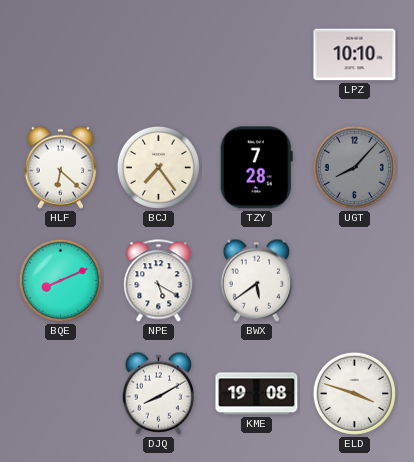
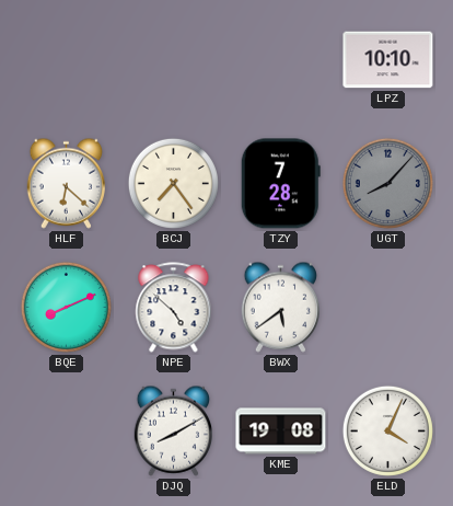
NPE: 5:20 -> 4:52 (174, 308)
ELD: 3:48 -> 4:04 (387, 430)
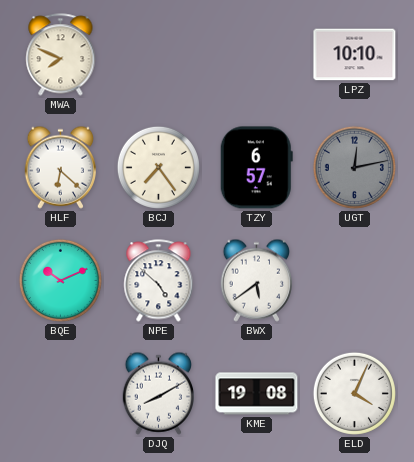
MWA: none -> 7:49 (61, 55)
TZY: 7:28 -> 6:57 (256, 168)
UGT: 8:07 -> 12:13 (354, 167)
BQE: 8:11 -> 10:11 (60, 280)
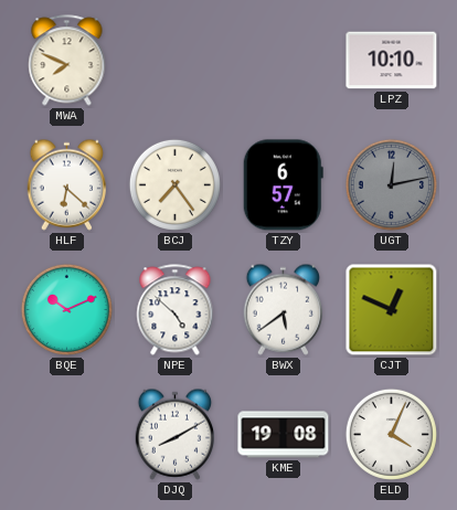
CJT: none -> 12:49 (392, 310)
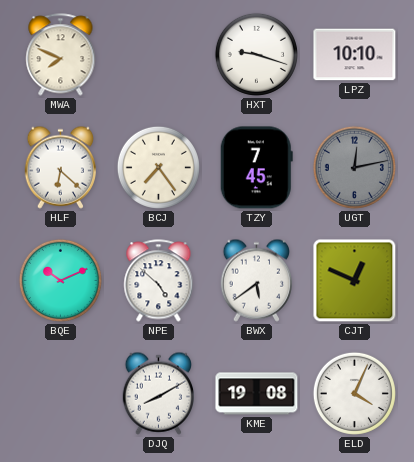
HXT: none -> 9:18 (256, 54)
TZY: 6:57 -> 7:45 (256, 168)
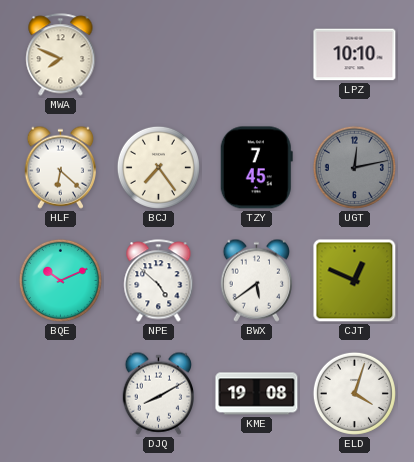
HXT: 9:18 -> none (256, 54)
ELD: 4:04 -> 4:03 (354, 393)
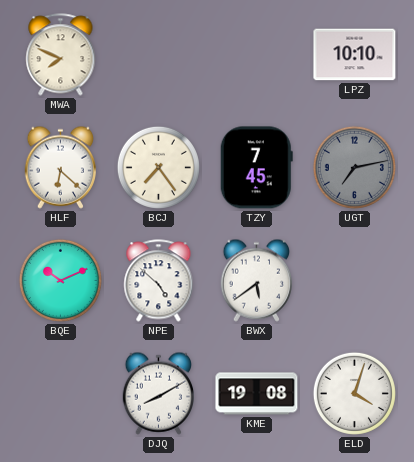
UGT: 12:13 -> 7:13 (354, 167)
CJT: 12:49 -> none (355, 281)
